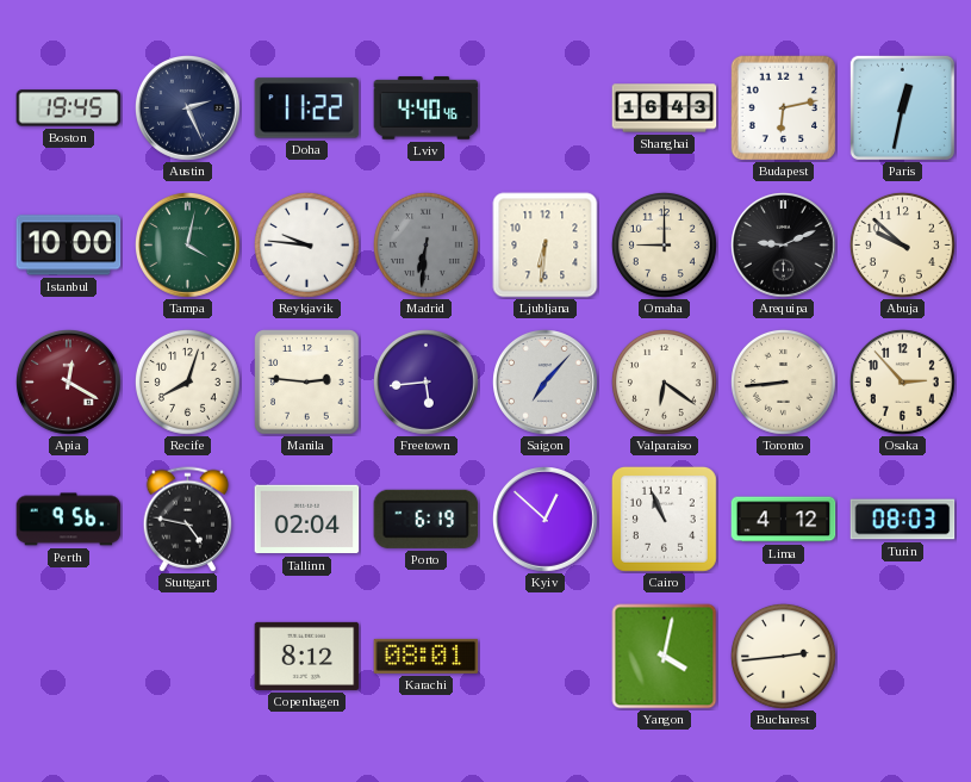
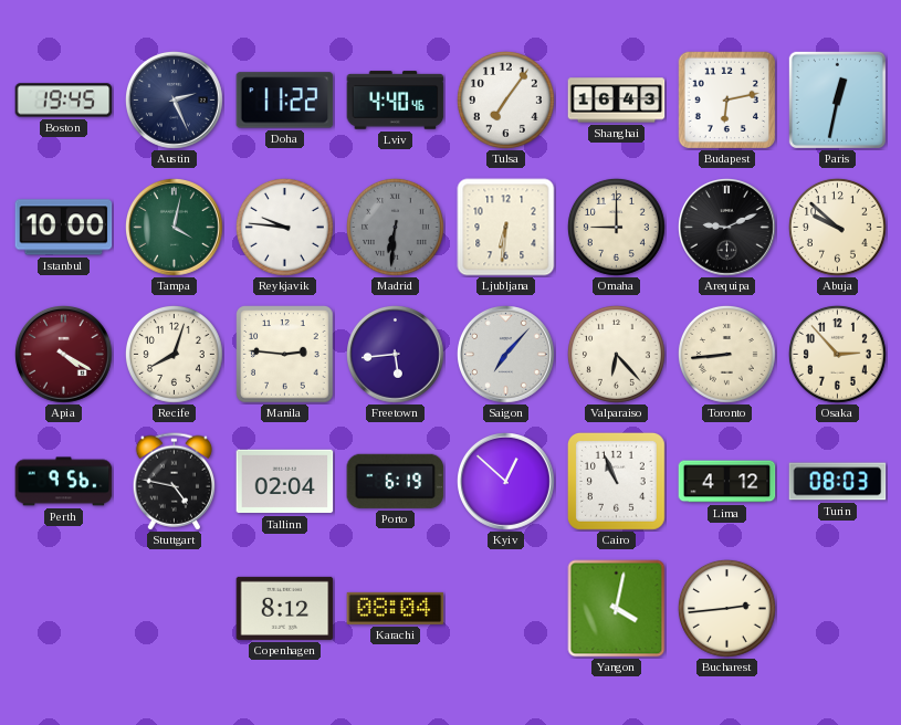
Tulsa: none -> 7:06 (505, 99)
Apia: 12:20 -> 4:20 (64, 355)
Valparaiso: 6:21 -> 6:23 (616, 354)
Karachi: 08:01 -> 08:04 (396, 608)
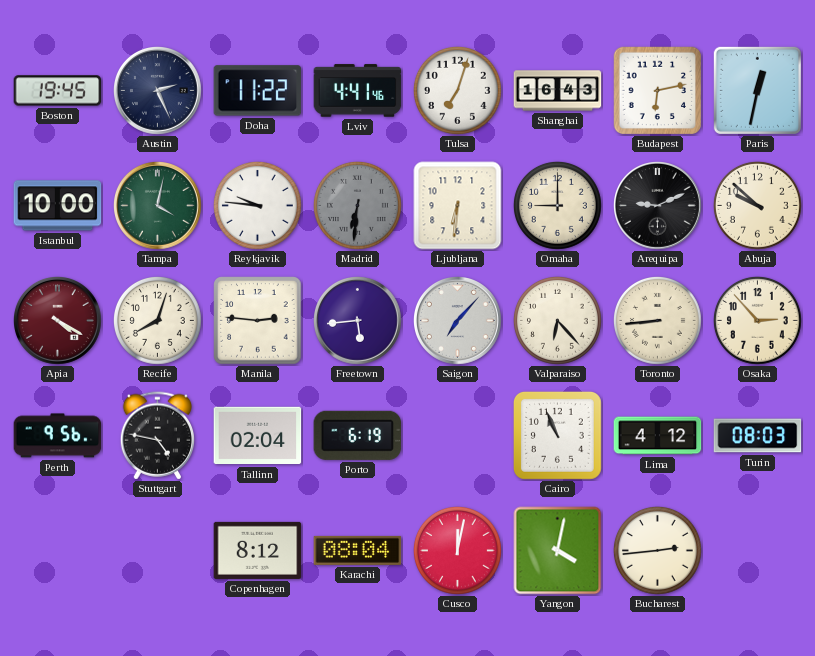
Lviv: 4:40 -> 4:41 (358, 91)
Tulsa: 7:06 -> 7:03 (457, 90)
Kyiv: 12:52 -> none (506, 482)
Cusco: none -> 12:02 (457, 550)
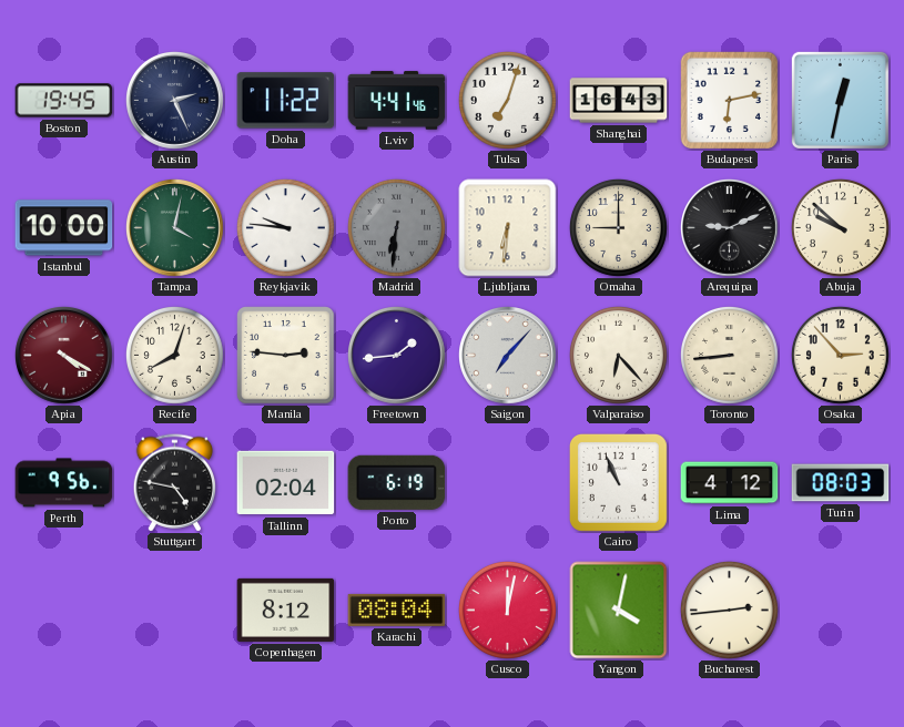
Freetown: 5:44 -> 1:44 (397, 356)
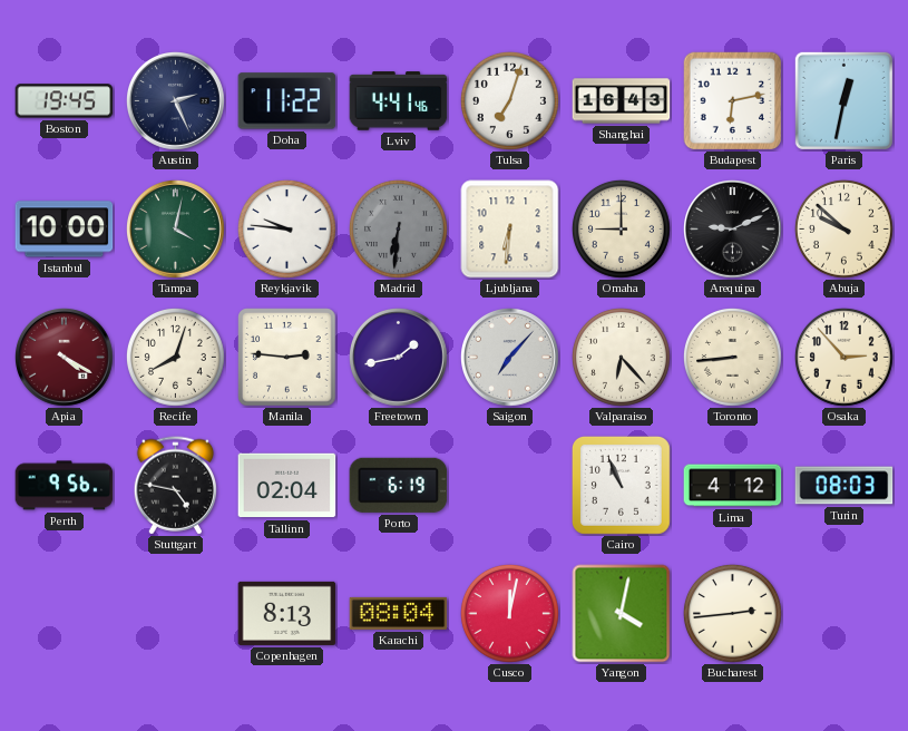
Freetown: 1:44 -> 1:43 (399, 358)
Copenhagen: 8:12 -> 8:13 (287, 613)
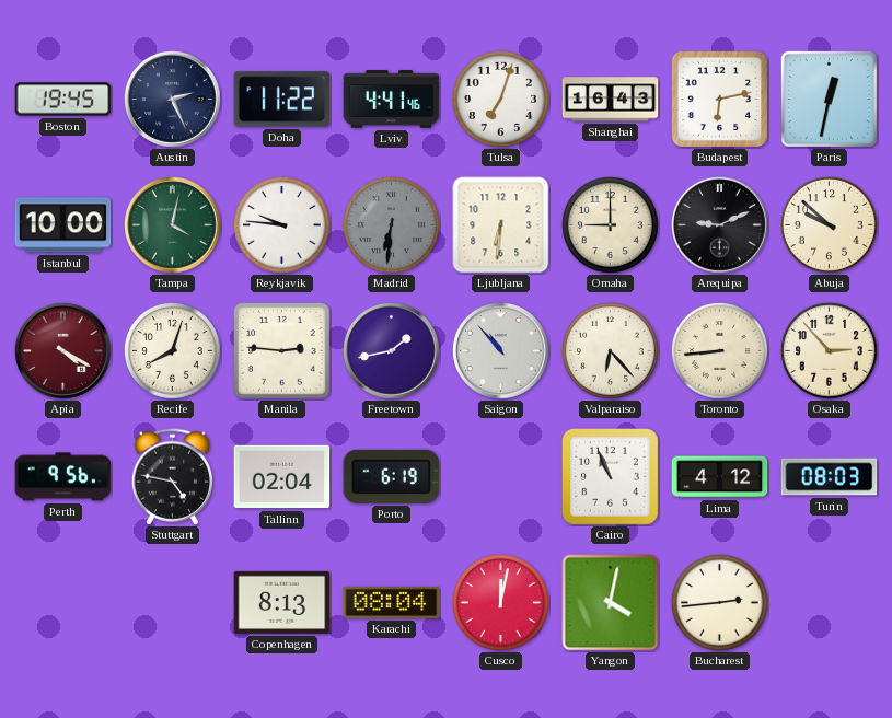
Saigon: 7:07 -> 10:53 (501, 351)
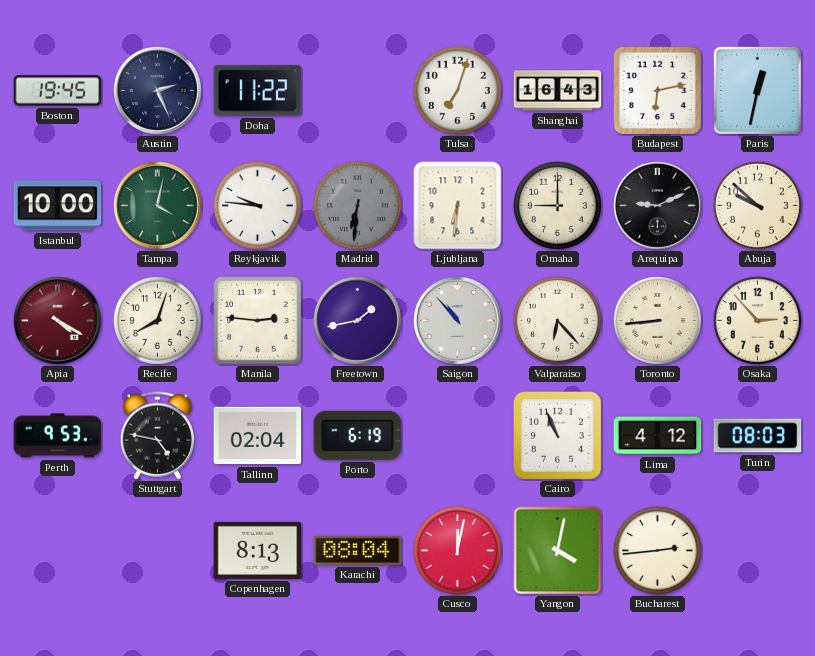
Lviv: 4:41 -> none (392, 100)
Perth: 9:56 -> 9:53 (58, 436)
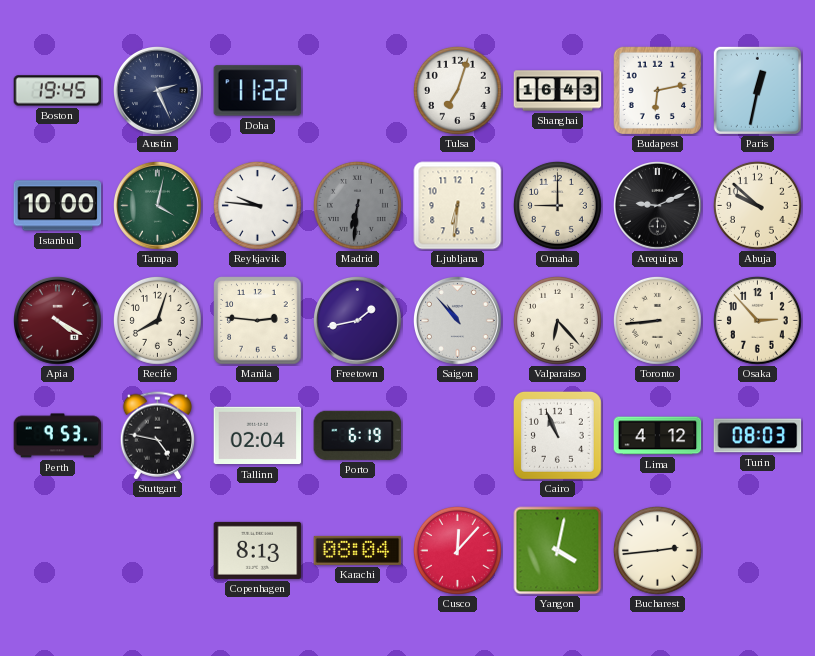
Cusco: 12:02 -> 12:07 (457, 550)
